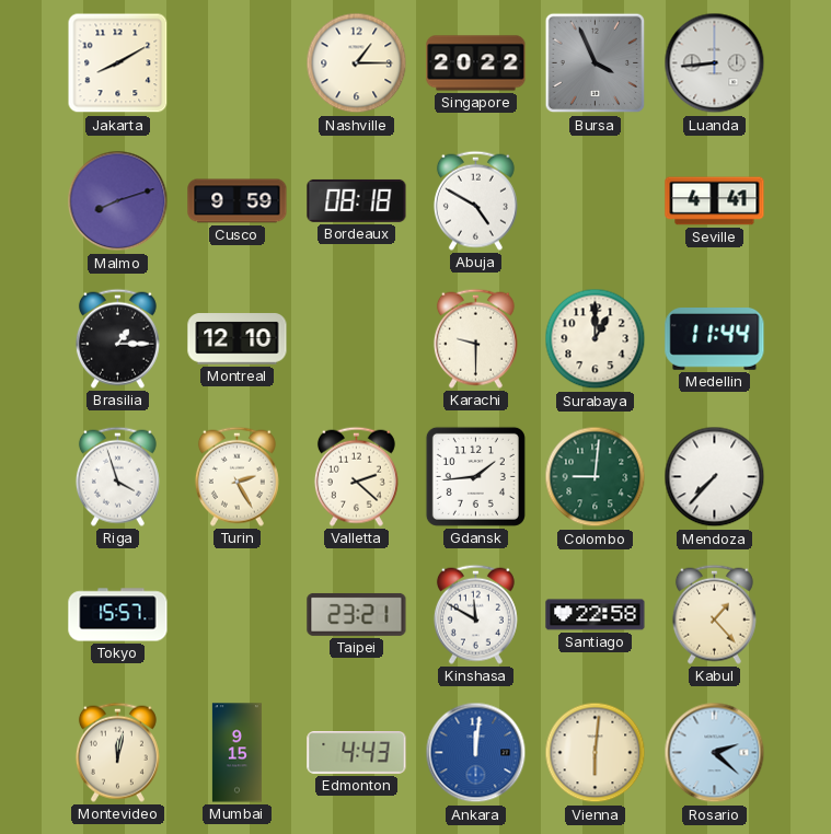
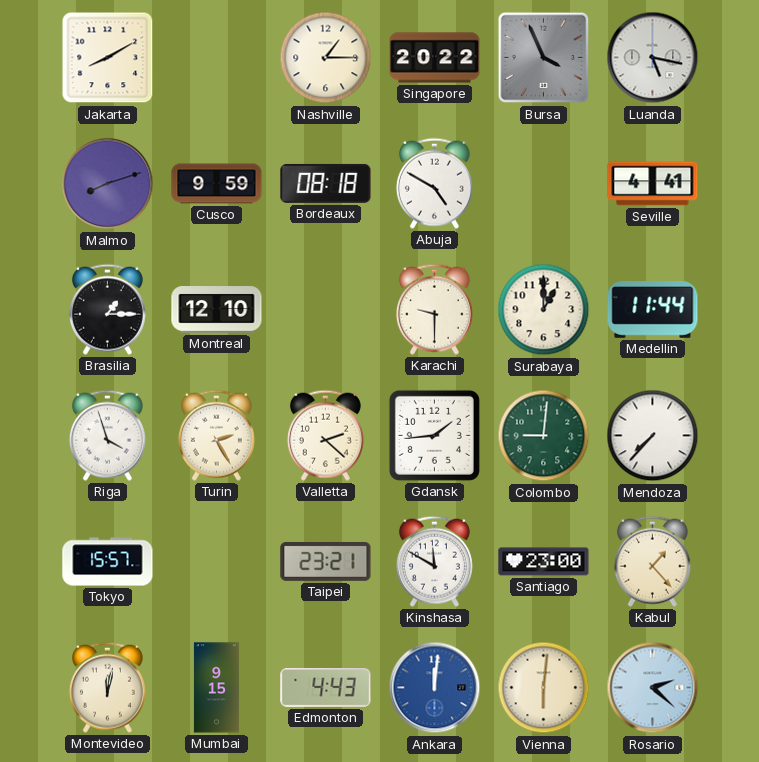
Luanda: 8:44 -> 5:17 (653, 58)
Santiago: 22:58 -> 23:00 (544, 562)
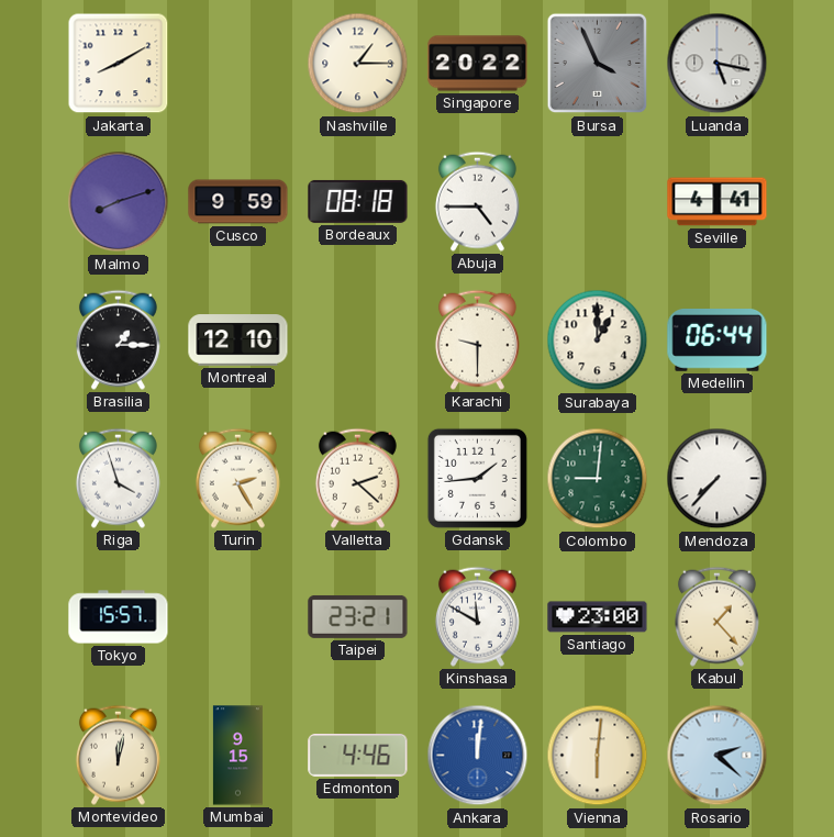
Abuja: 4:50 -> 4:45 (477, 201)
Medellin: 11:44 -> 06:44 (718, 341)
Edmonton: 4:43 -> 4:46 (358, 756)
